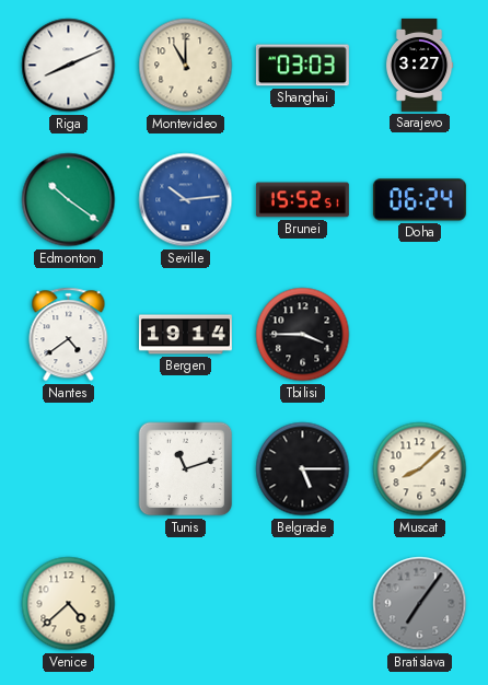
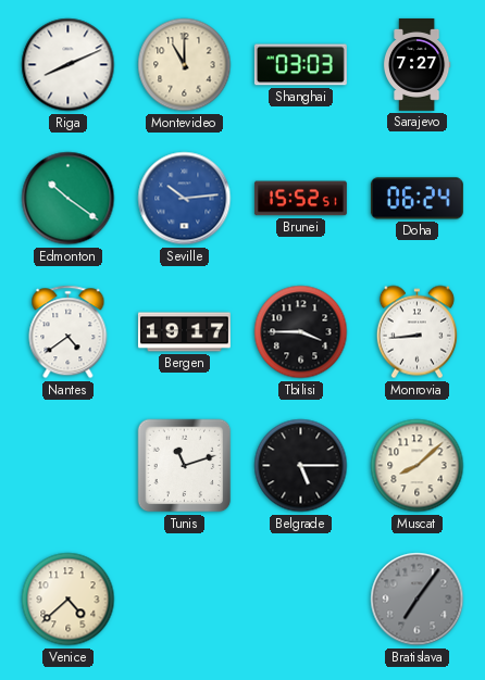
Sarajevo: 3:27 -> 7:27 (416, 65)
Bergen: 19:14 -> 19:17 (184, 332)
Monrovia: none -> 8:44 (416, 332)
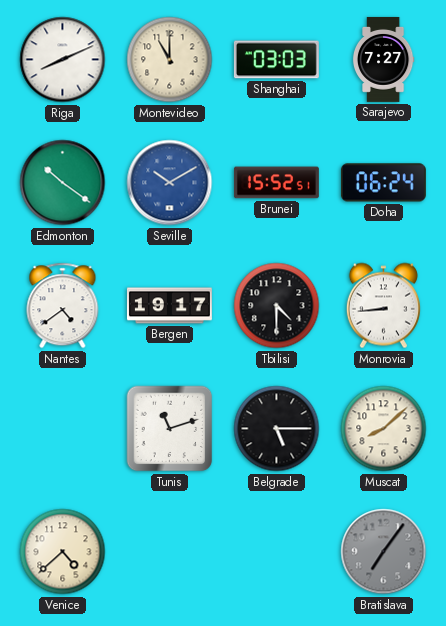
Seville: 10:14 -> 10:10 (170, 183)
Tbilisi: 3:45 -> 4:30 (277, 306)
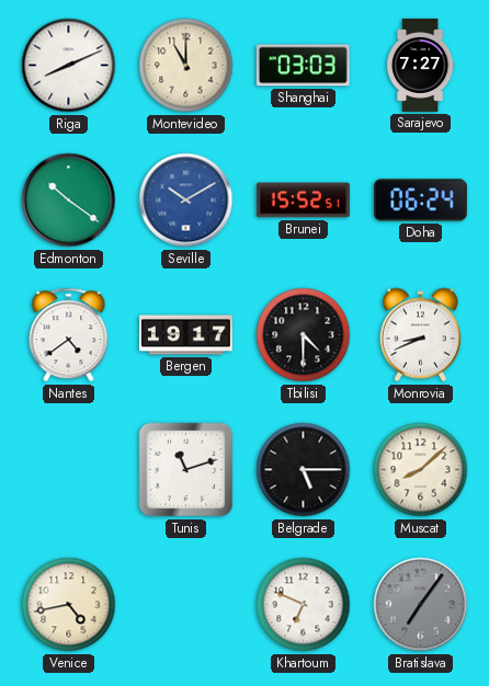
Monrovia: 8:44 -> 8:41 (420, 335)
Venice: 4:38 -> 4:43 (69, 605)
Khartoum: none -> 6:49 (304, 605)
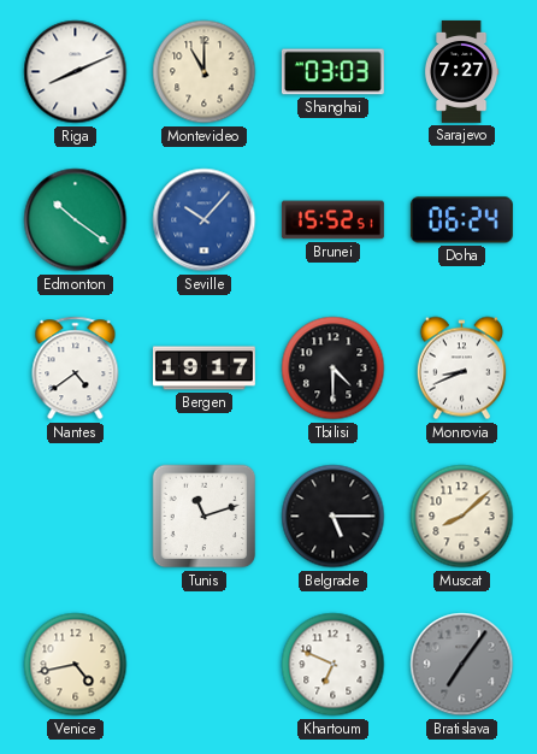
Seville: 10:10 -> 10:07 (205, 220)
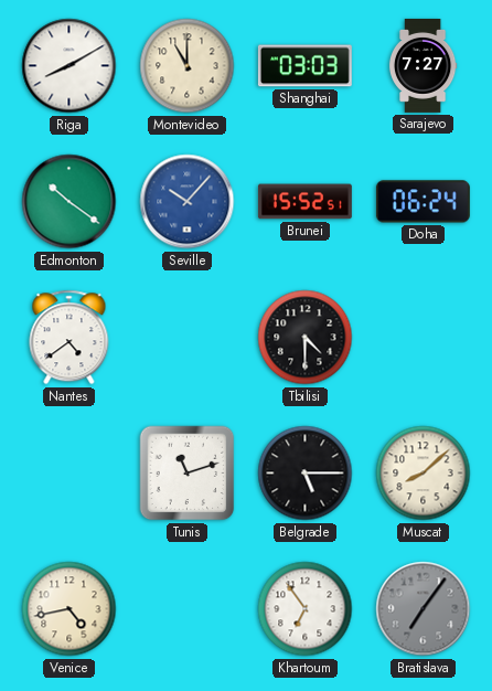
Riga: 8:11 -> 8:10 (69, 66)
Bergen: 19:17 -> none (203, 369)
Monrovia: 8:41 -> none (461, 369)
Khartoum: 6:49 -> 6:54 (306, 609)
